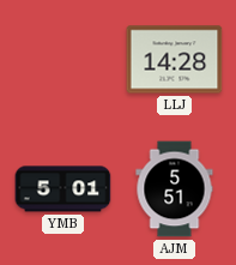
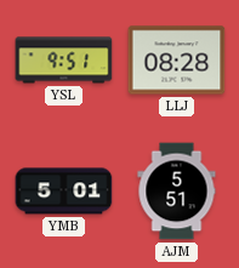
YSL: none -> 9:51 (64, 61)
LLJ: 14:28 -> 08:28 (177, 61)
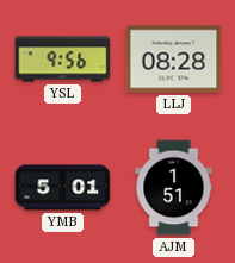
YSL: 9:51 -> 9:56 (63, 60)
AJM: 5:51 -> 1:51 (174, 188)
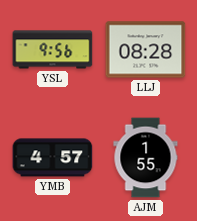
YMB: 5:01 -> 4:57 (53, 158)
AJM: 1:51 -> 1:55 (146, 158)
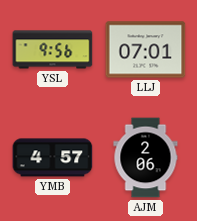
LLJ: 08:28 -> 07:01 (146, 50)
AJM: 1:55 -> 2:06 (146, 158)
